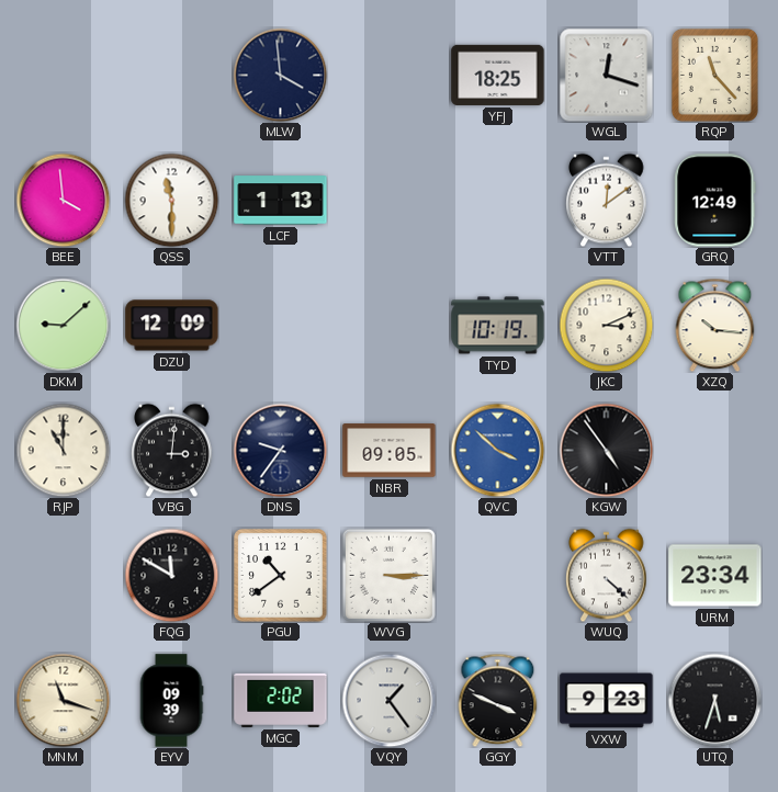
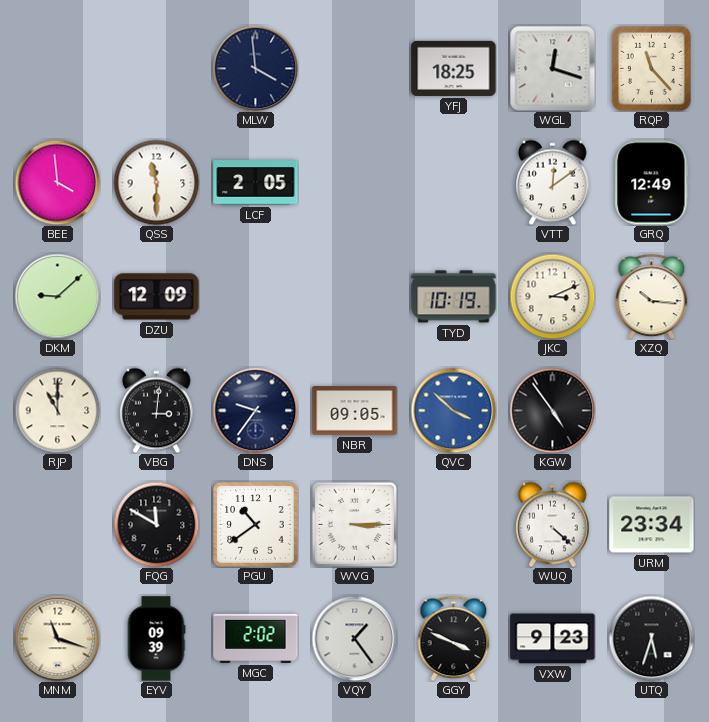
LCF: 1:13 -> 2:05 (256, 183)
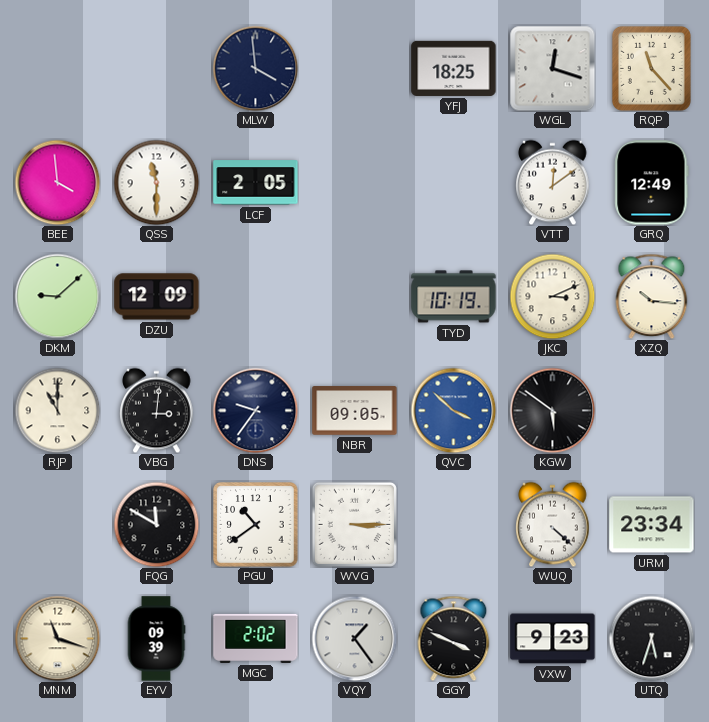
KGW: 4:54 -> 5:51 (552, 410)
